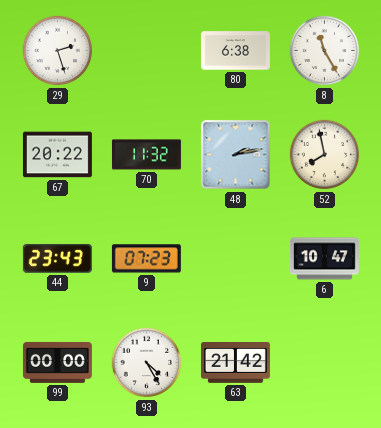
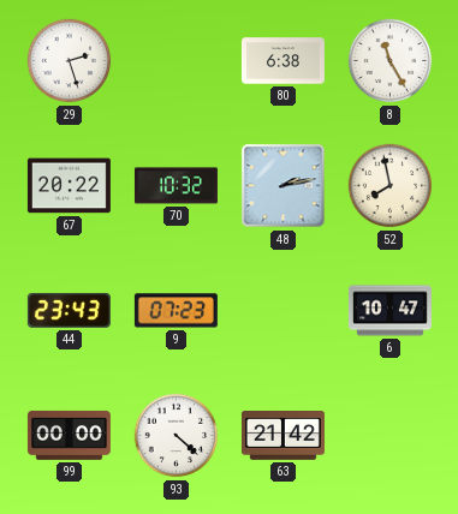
70: 11:32 -> 10:32 (176, 186)
93: 4:25 -> 4:22 (177, 436)
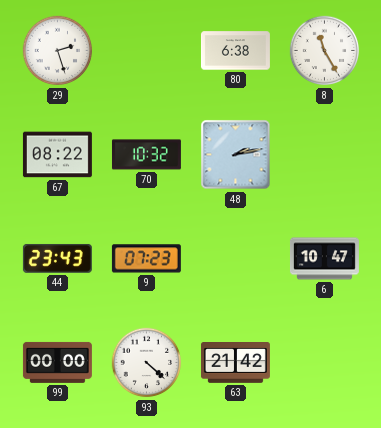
67: 20:22 -> 08:22 (57, 155)
52: 7:58 -> none (391, 186)
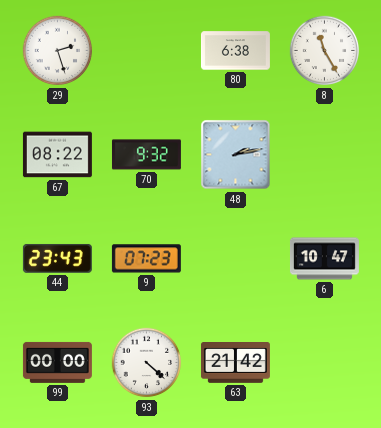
70: 10:32 -> 9:32 (146, 155)
